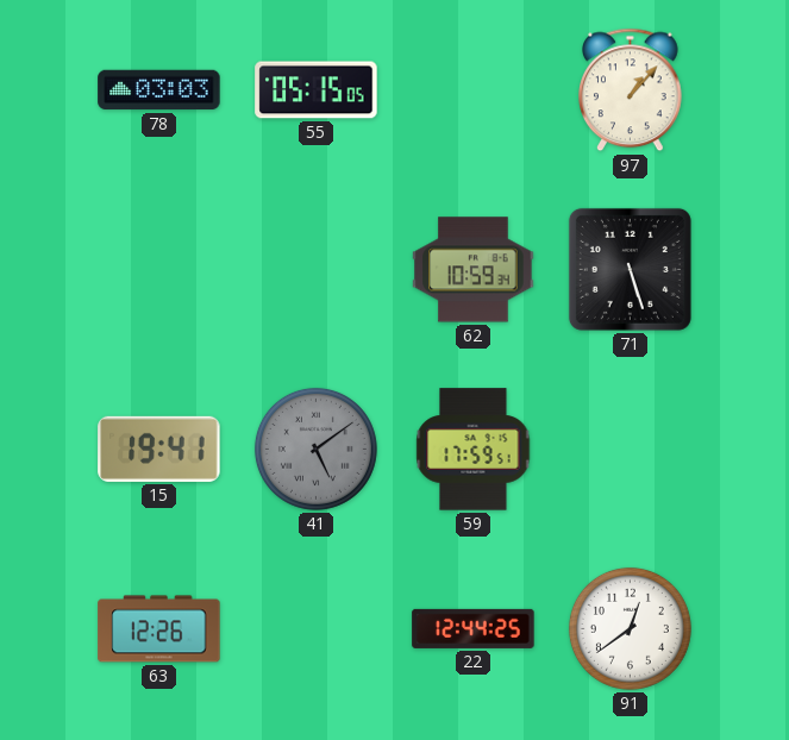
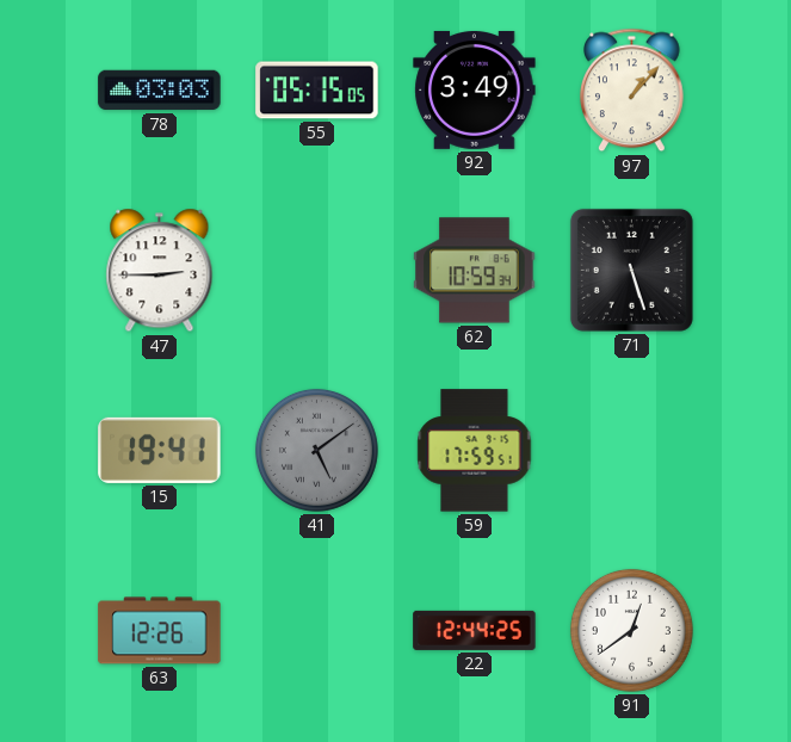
92: none -> 3:49 (475, 89)
47: none -> 2:45 (160, 271)
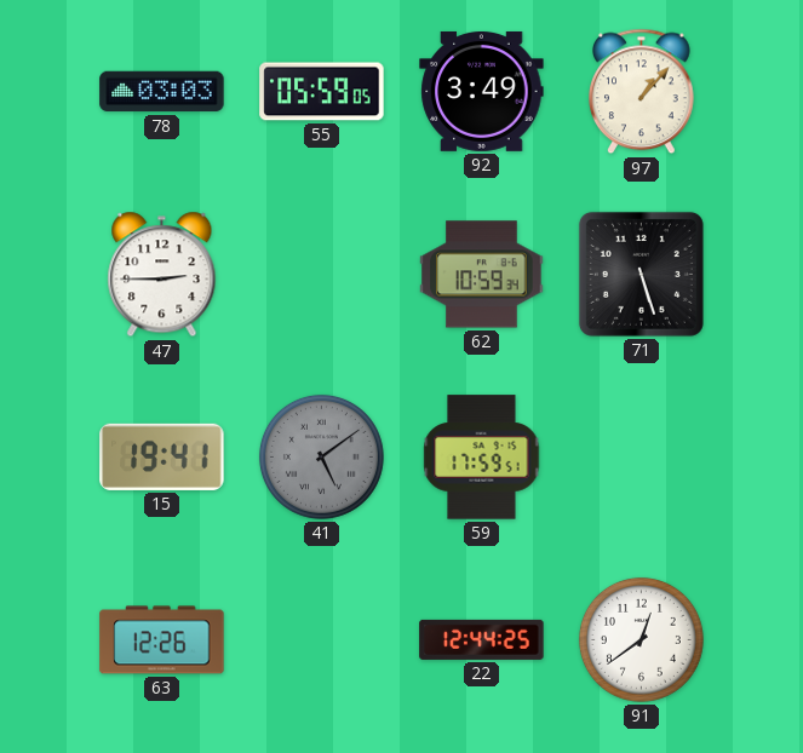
55: 05:15 -> 05:59 (322, 92)
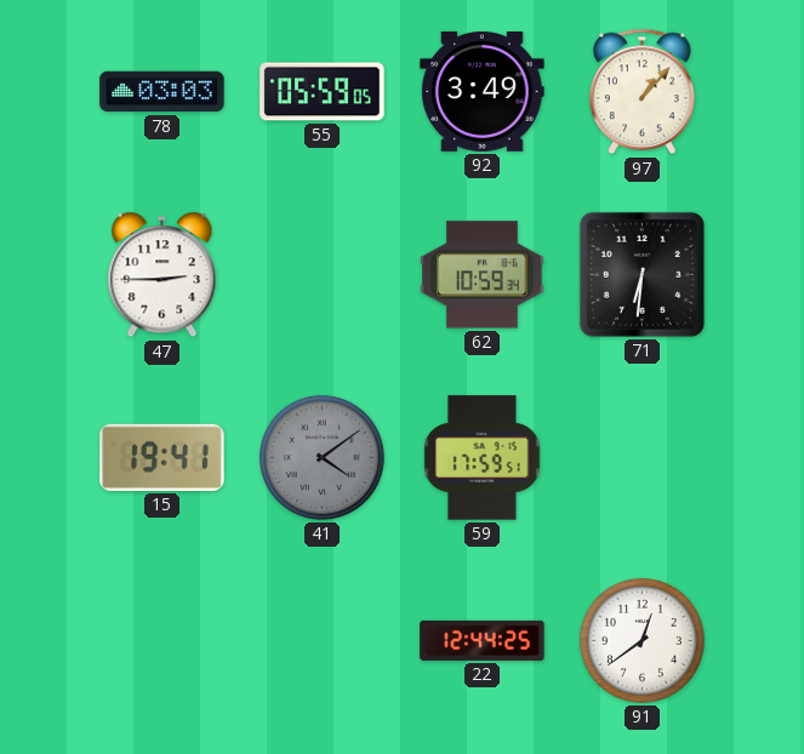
71: 5:27 -> 6:31 (642, 274)
41: 5:09 -> 4:09 (321, 457)
63: 12:26 -> none (162, 640)
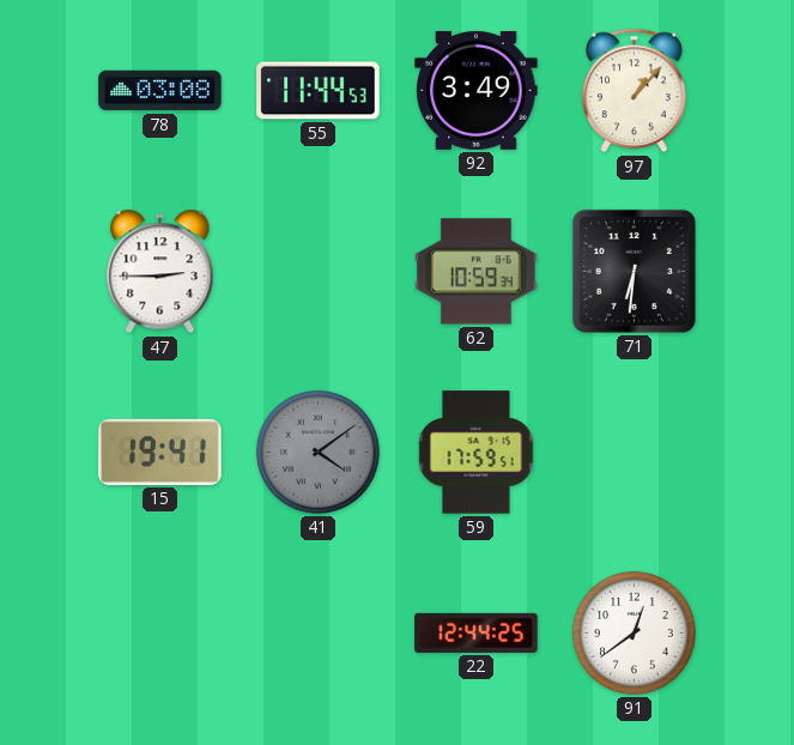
78: 03:03 -> 03:08 (160, 91)
55: 05:59 -> 11:44 (319, 91)
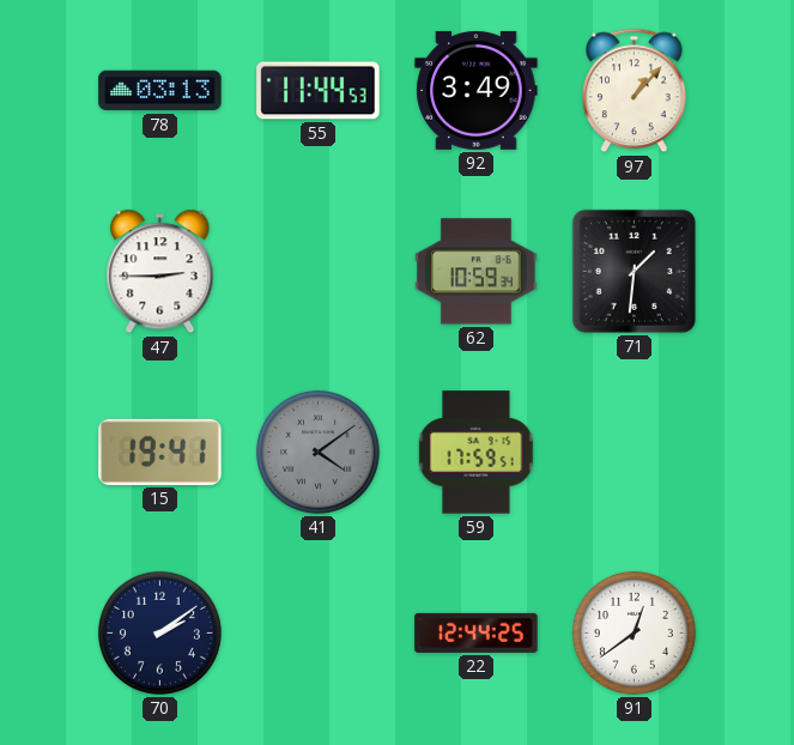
78: 03:08 -> 03:13 (160, 91)
71: 6:31 -> 1:31 (634, 271)
70: none -> 2:09 (159, 632)
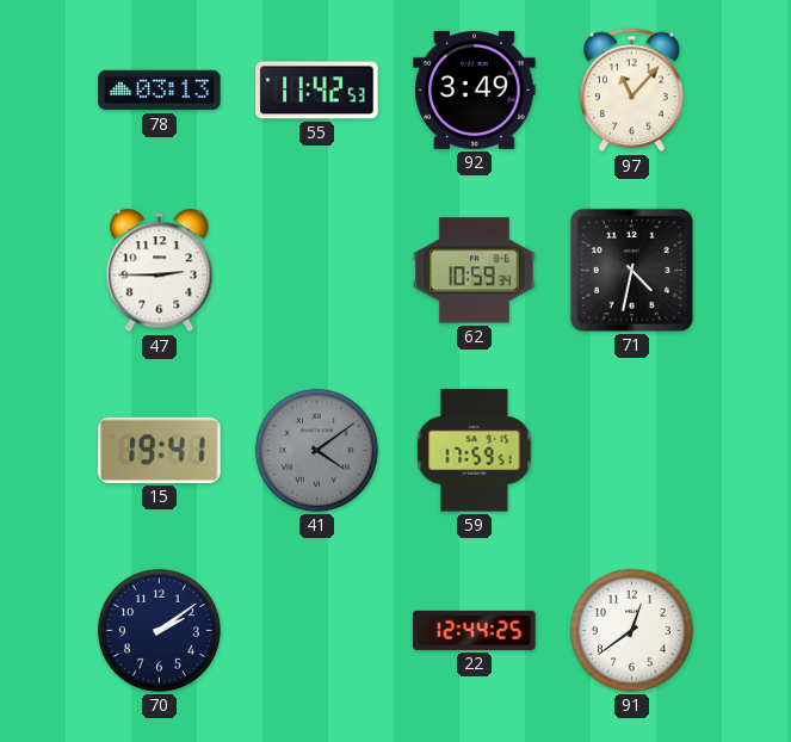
55: 11:44 -> 11:42 (317, 91)
97: 1:07 -> 11:07 (632, 91)
71: 1:31 -> 4:32 (631, 270)
